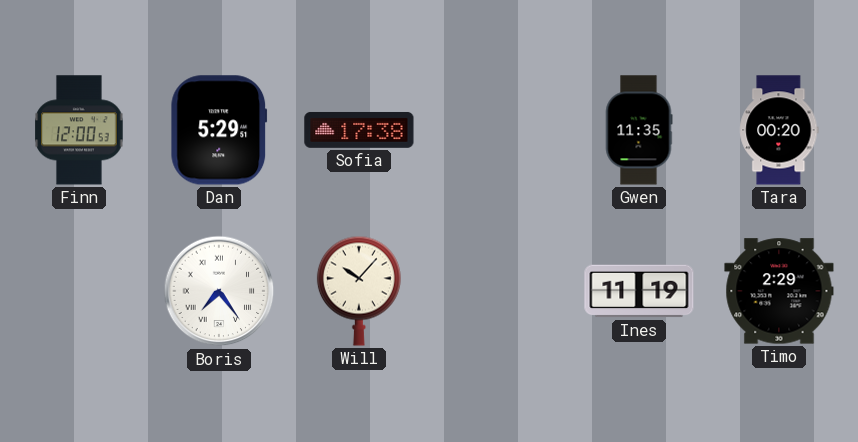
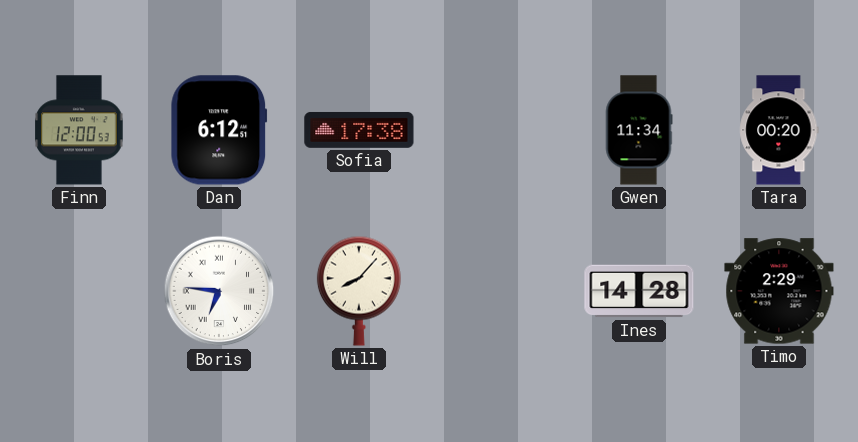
Dan: 5:29 -> 6:12 (219, 130)
Gwen: 11:35 -> 11:34 (639, 130)
Boris: 7:24 -> 6:46 (219, 291)
Will: 10:07 -> 8:07 (359, 291)
Ines: 11:19 -> 14:28 (639, 291)
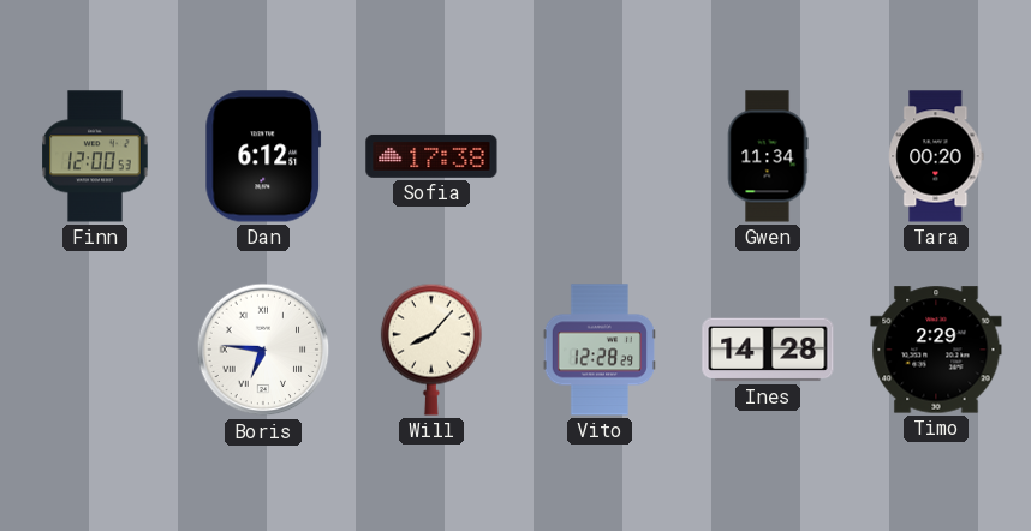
Vito: none -> 12:28 (598, 350)
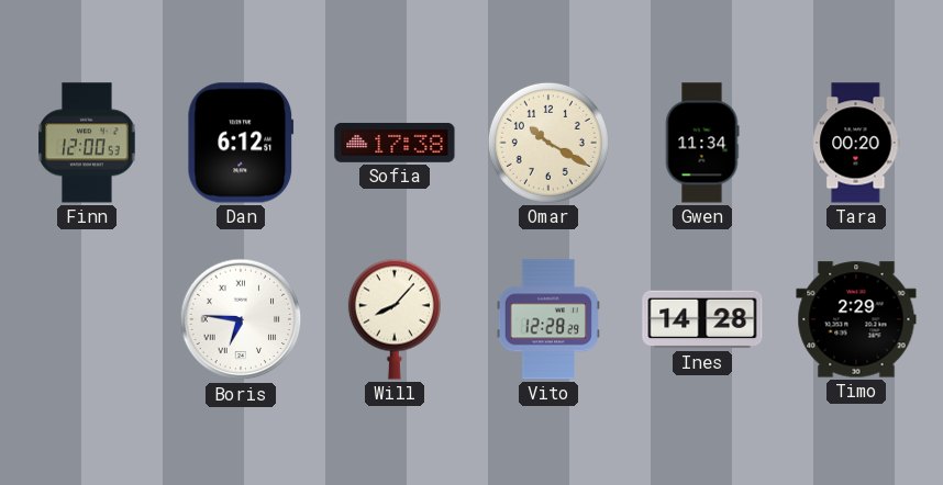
Omar: none -> 10:20 (548, 143)
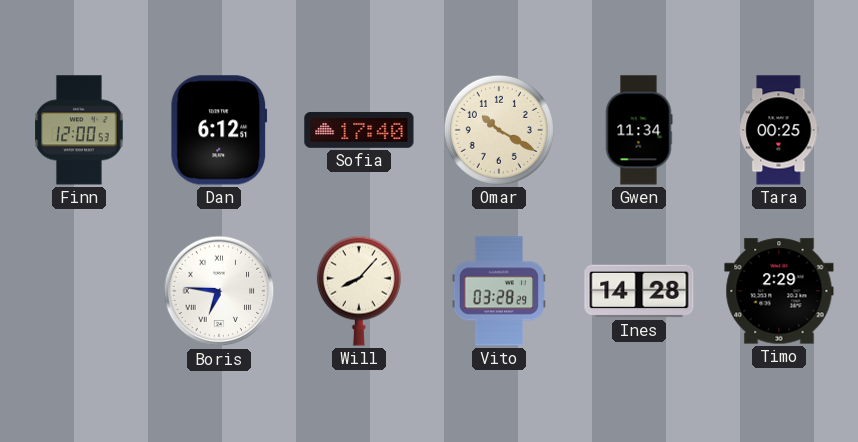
Sofia: 17:38 -> 17:40 (359, 130)
Tara: 00:20 -> 00:25 (779, 130)
Vito: 12:28 -> 03:28 (498, 291)
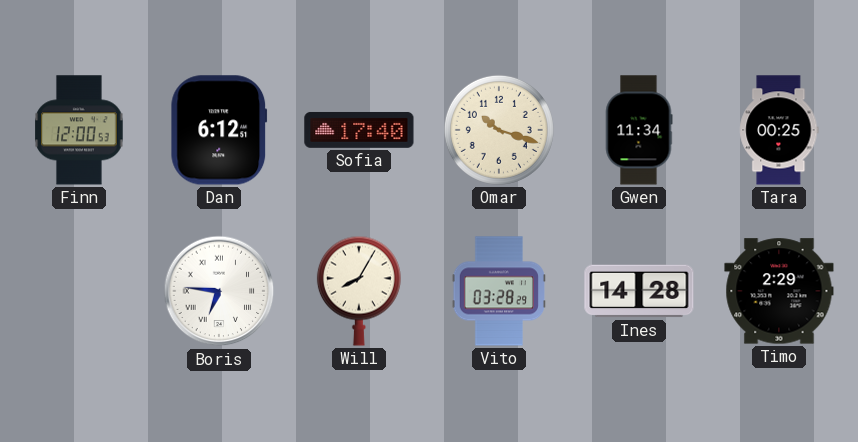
Omar: 10:20 -> 10:18 (499, 130)
Will: 8:07 -> 8:05 (359, 291)
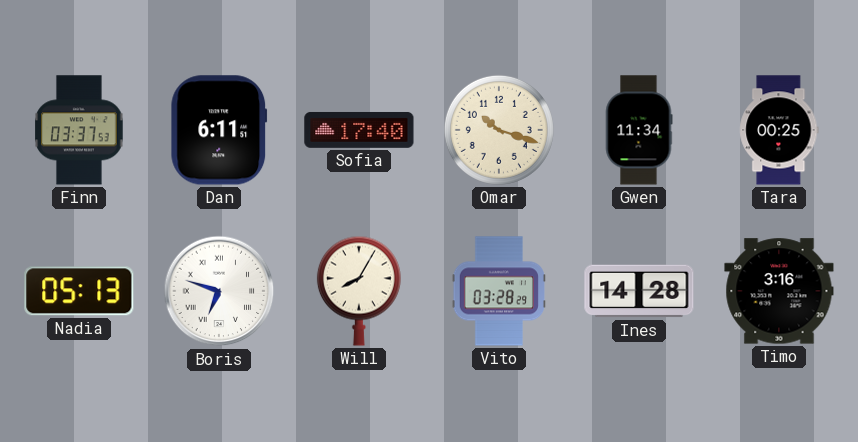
Finn: 12:00 -> 03:37 (79, 130)
Dan: 6:12 -> 6:11 (219, 130)
Nadia: none -> 05:13 (79, 291)
Boris: 6:46 -> 6:48 (219, 291)
Timo: 2:29 -> 3:16 (779, 291)
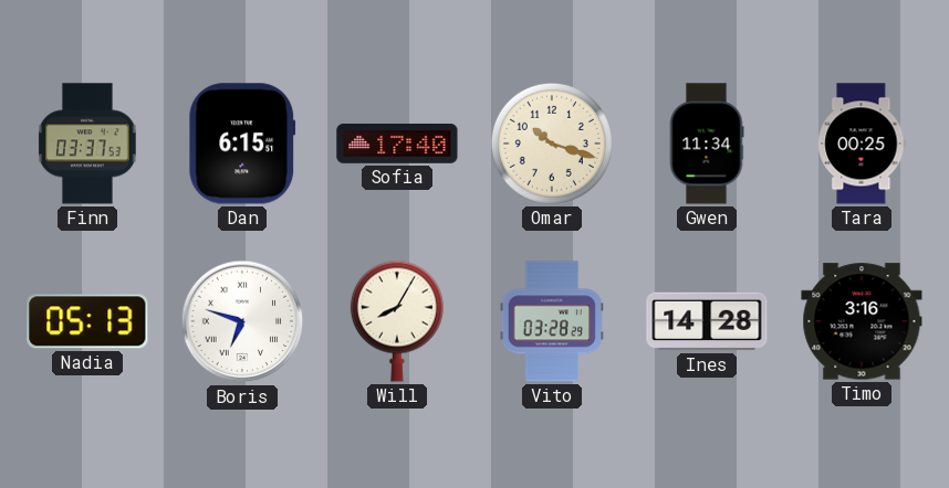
Dan: 6:11 -> 6:15 (242, 144)
